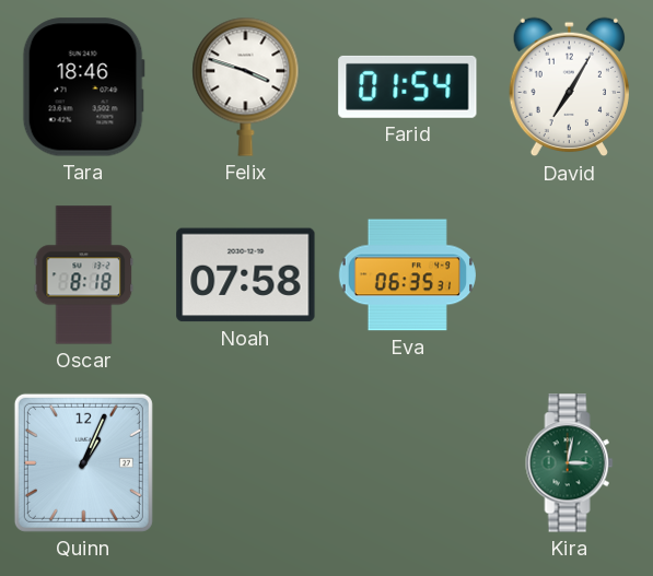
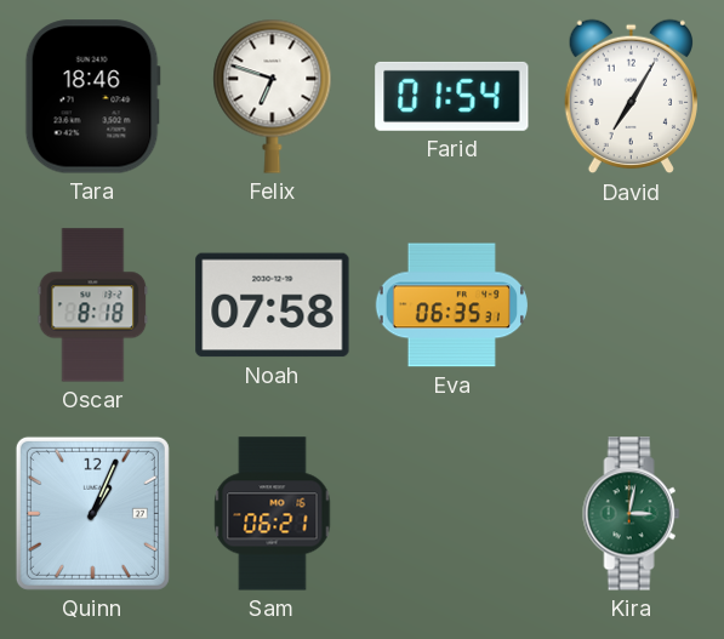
Felix: 3:48 -> 6:48 (273, 96)
Sam: none -> 06:21 (273, 514)
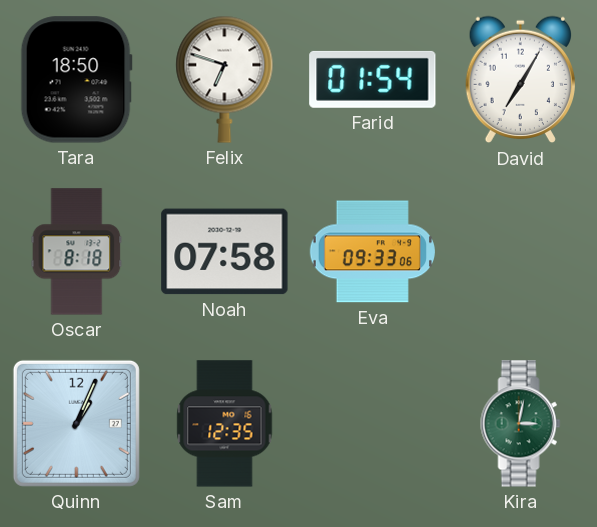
Tara: 18:46 -> 18:50 (76, 80)
Eva: 06:35 -> 09:33 (372, 252)
Sam: 06:21 -> 12:35 (225, 424)
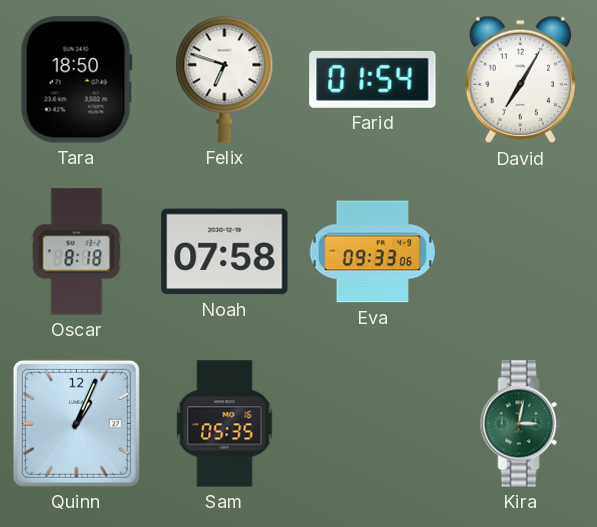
Sam: 12:35 -> 05:35 (225, 424)
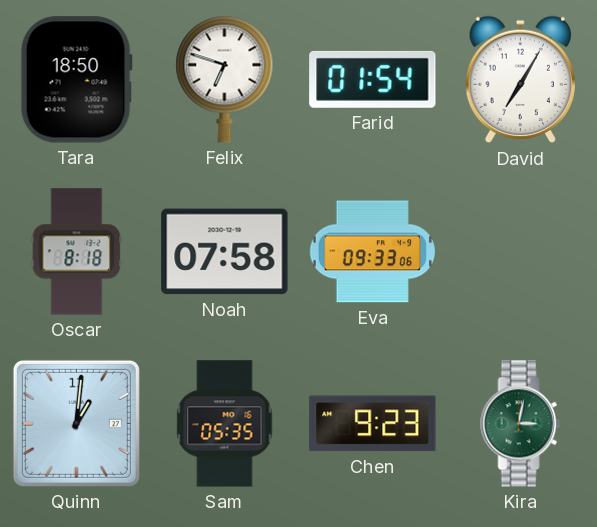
Quinn: 1:04 -> 1:01 (76, 423)
Chen: none -> 9:23 (373, 424)
